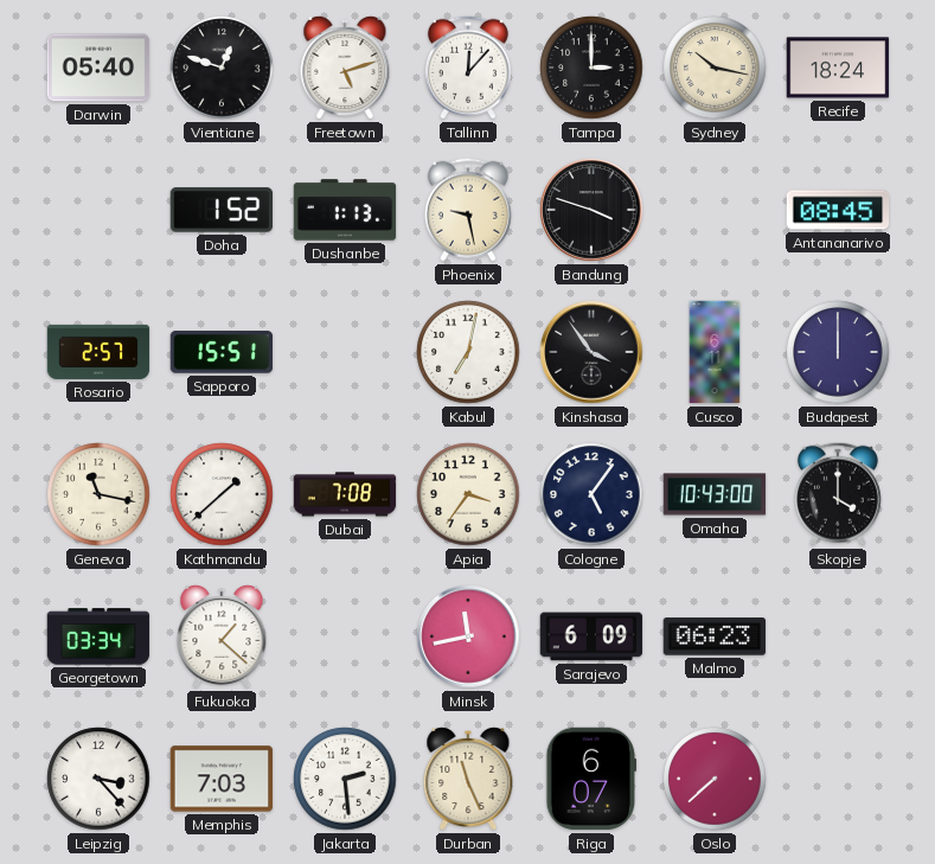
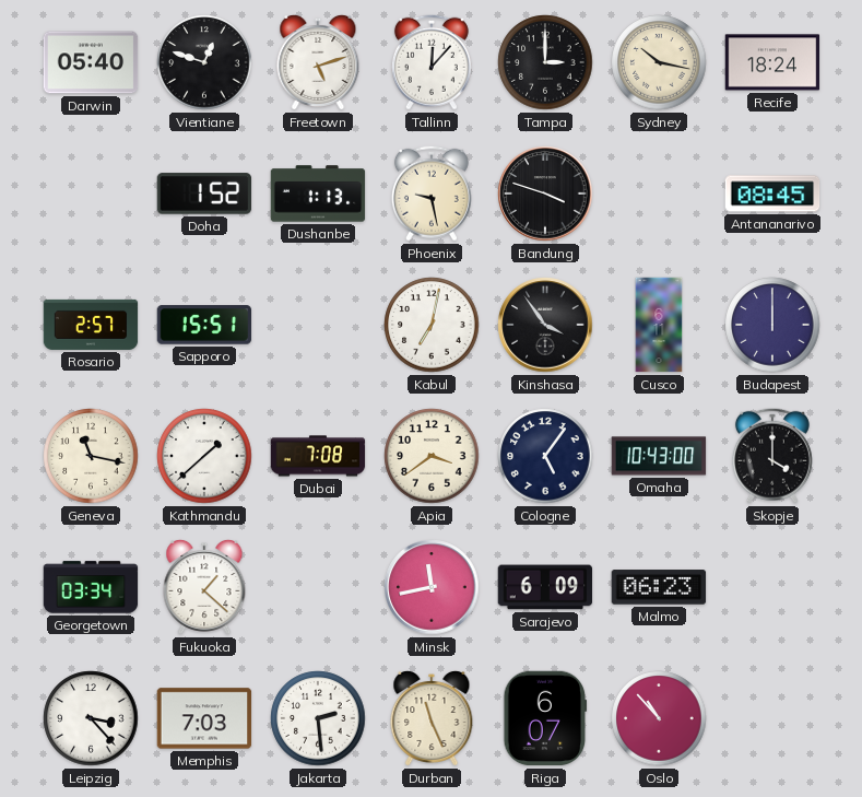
Apia: 3:36 -> 3:39 (432, 456)
Oslo: 7:38 -> 10:53 (659, 718)
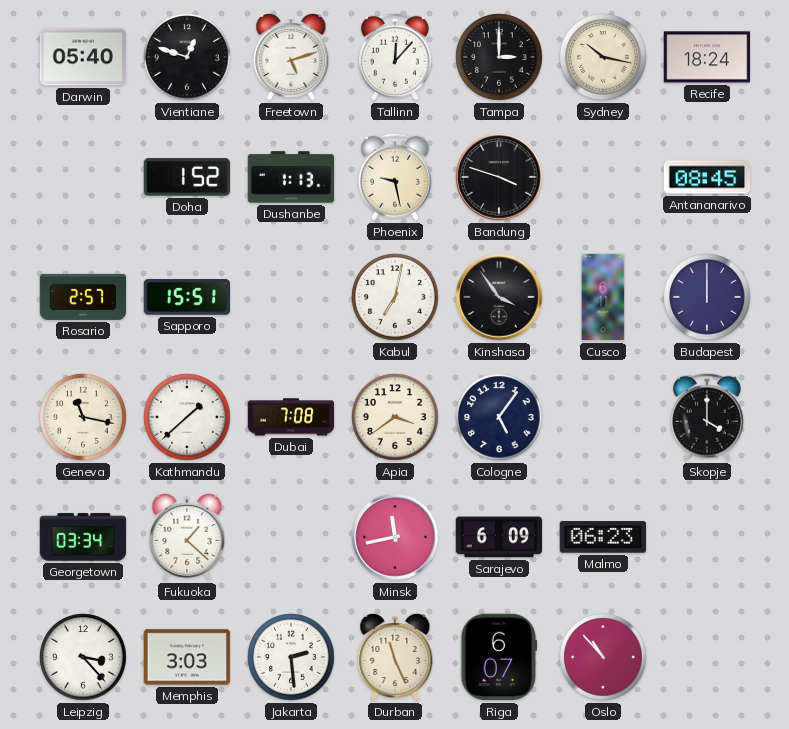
Omaha: 10:43 -> none (659, 456)
Memphis: 7:03 -> 3:03 (187, 657)
